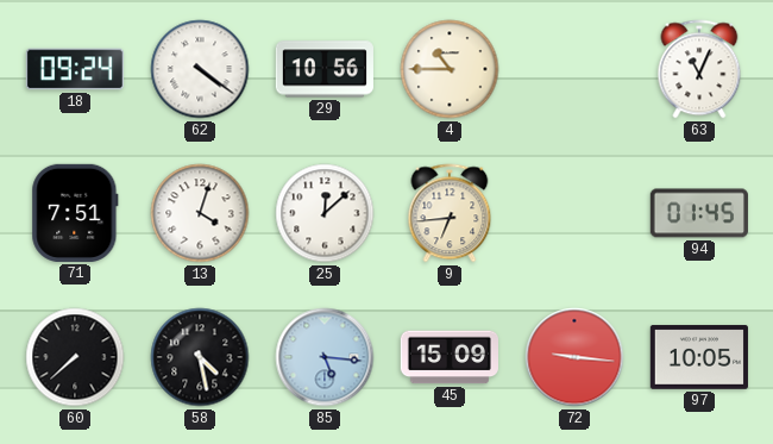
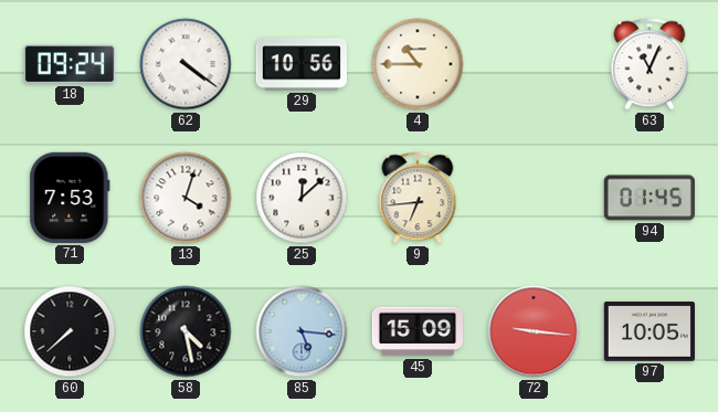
71: 7:51 -> 7:53 (70, 198)
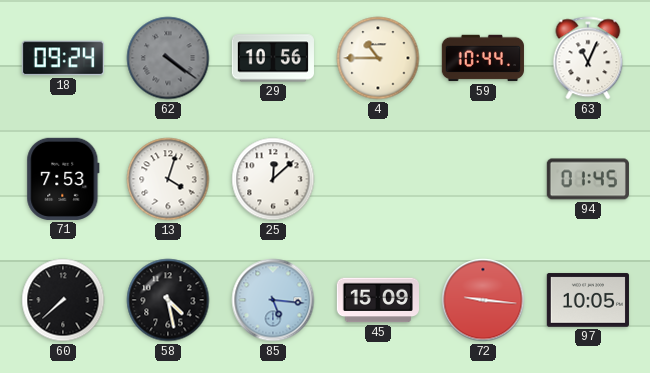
62 dial: white -> grey (168, 58)
59: none -> 10:44 (482, 58)
9: 6:44 -> none (418, 198)
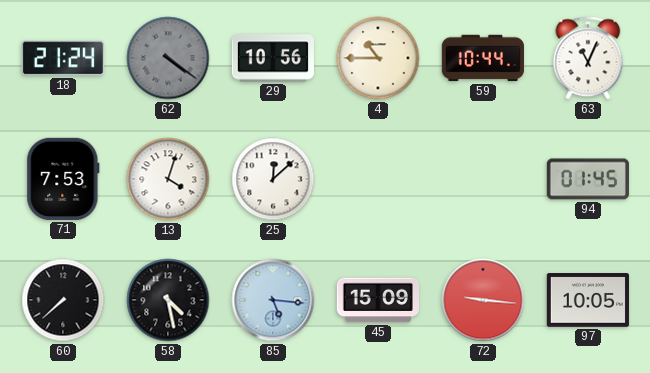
18: 09:24 -> 21:24 (63, 58)
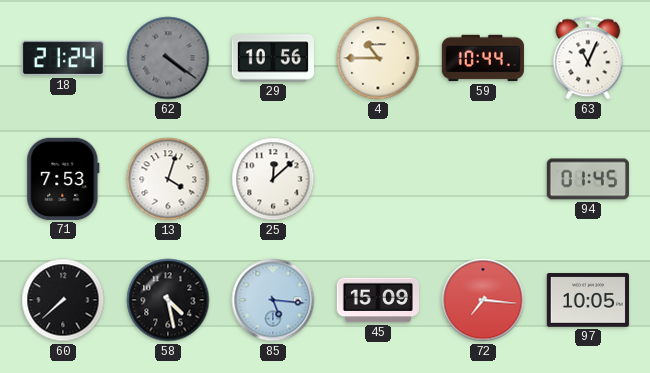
72: 9:16 -> 7:16 (483, 300)
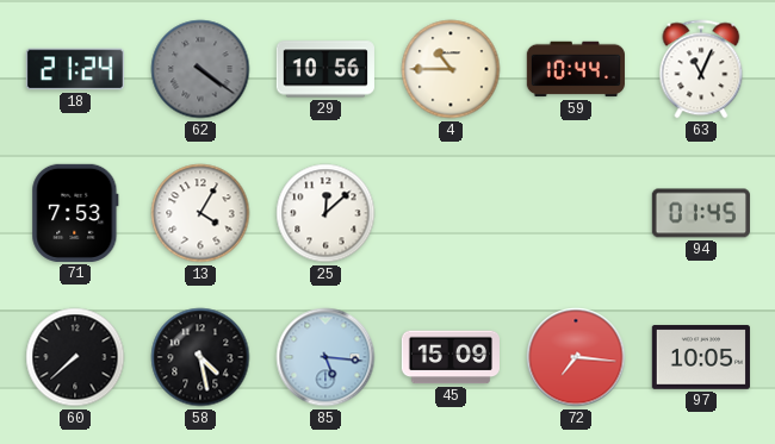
13: 4:03 -> 4:05 (200, 213)
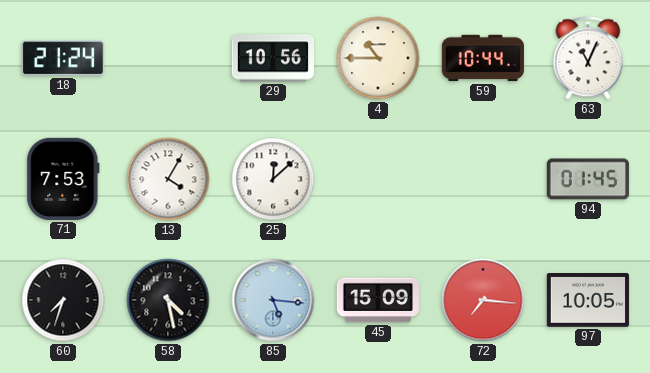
62: 4:21 -> none (200, 69)
60: 7:38 -> 7:33 (63, 300)
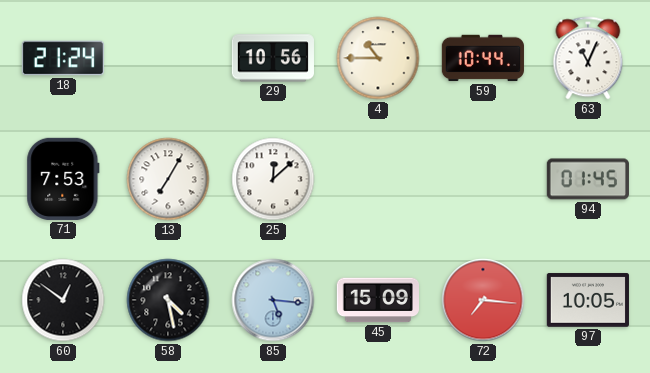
13: 4:05 -> 7:05 (168, 179)
60: 7:33 -> 12:51 (63, 300)
